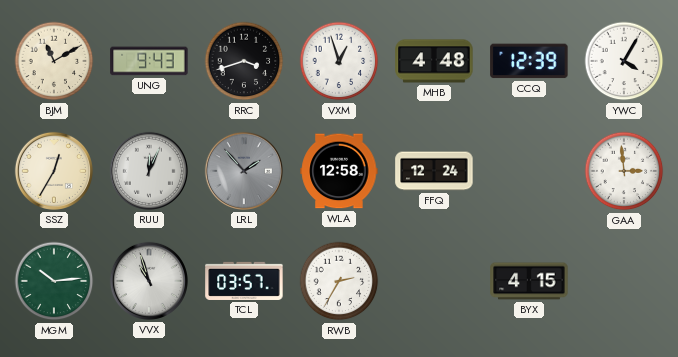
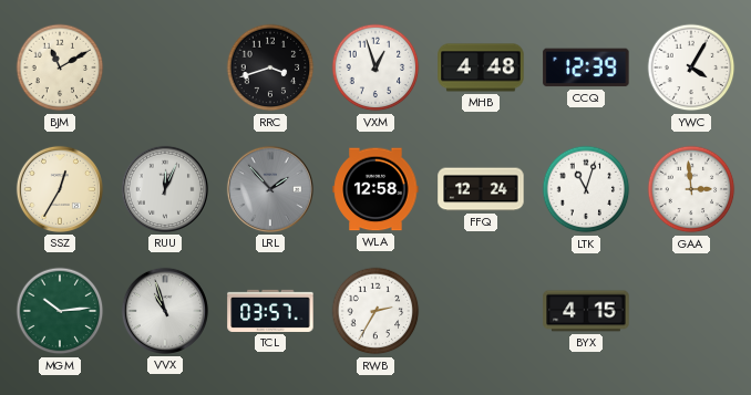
UNG: 9:43 -> none (149, 61)
LTK: none -> 11:03 (586, 189)
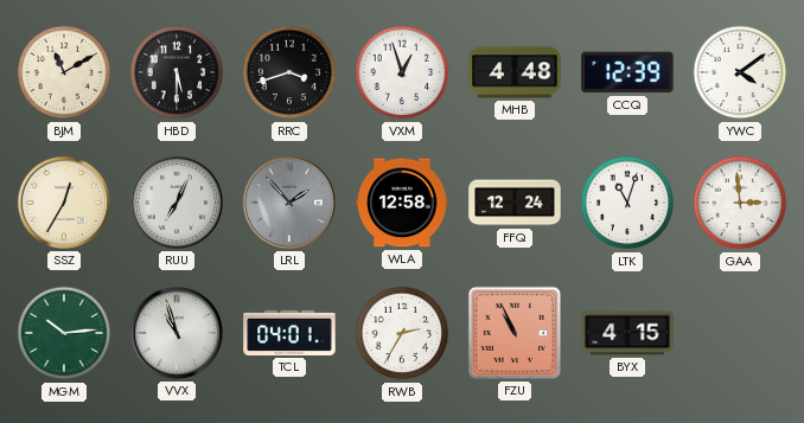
HBD: none -> 5:30 (177, 72)
YWC: 4:05 -> 4:09 (740, 72)
RUU: 12:04 -> 7:04 (177, 203)
TCL: 03:57 -> 04:01 (289, 333)
FZU: none -> 10:56 (515, 333)
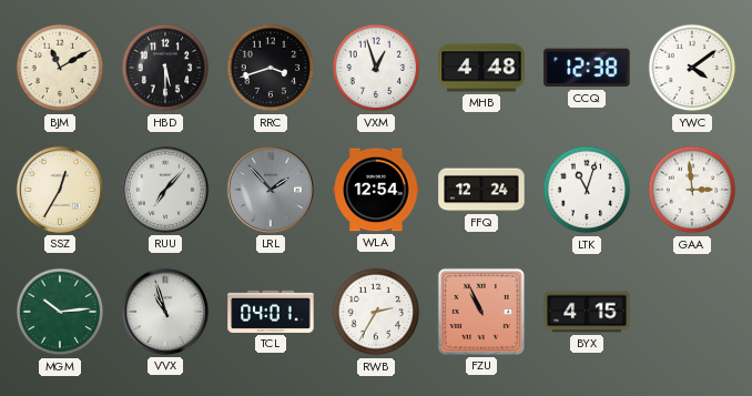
CCQ: 12:39 -> 12:38 (587, 68)
RUU: 7:04 -> 7:07 (165, 190)
WLA: 12:58 -> 12:54 (376, 190)
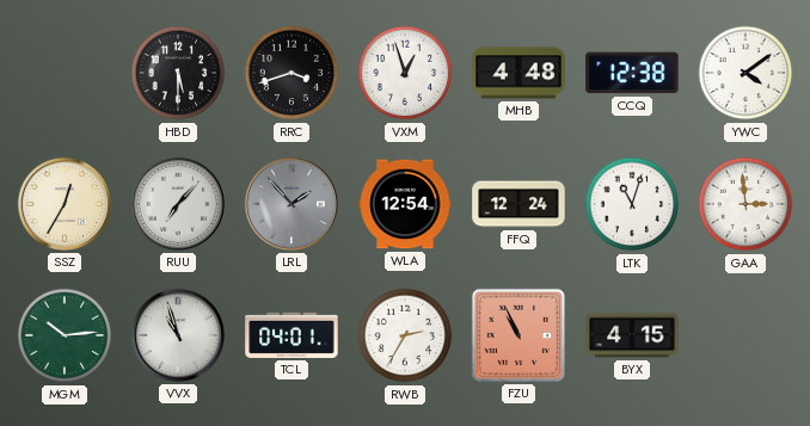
BJM: 11:10 -> none (60, 68)
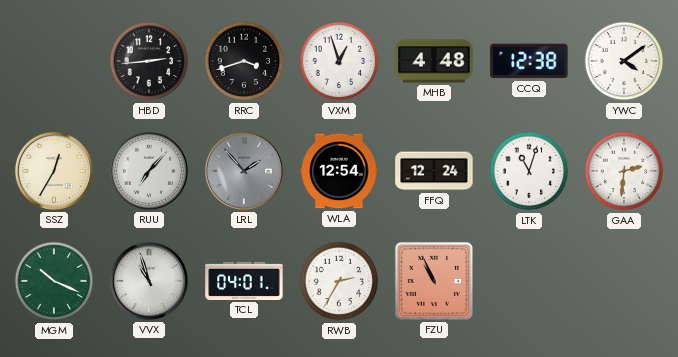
HBD: 5:30 -> 2:44 (149, 61)
GAA: 2:59 -> 2:31 (624, 171)
MGM: 10:14 -> 10:19 (54, 281)
BYX: 4:15 -> none (632, 335)
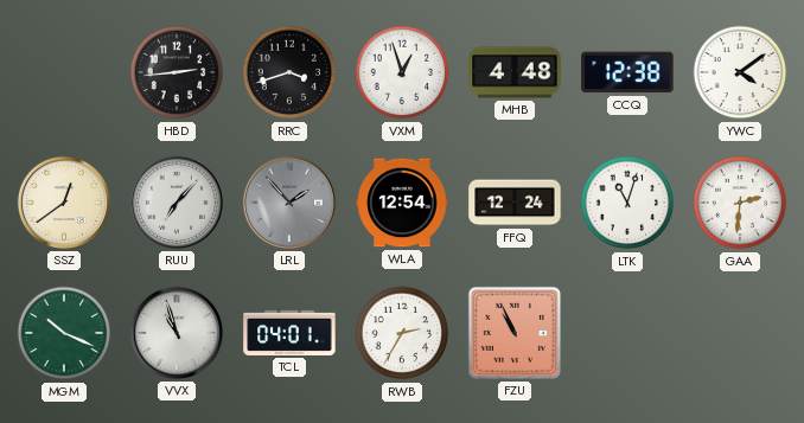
SSZ: 12:35 -> 12:39 (64, 203)
